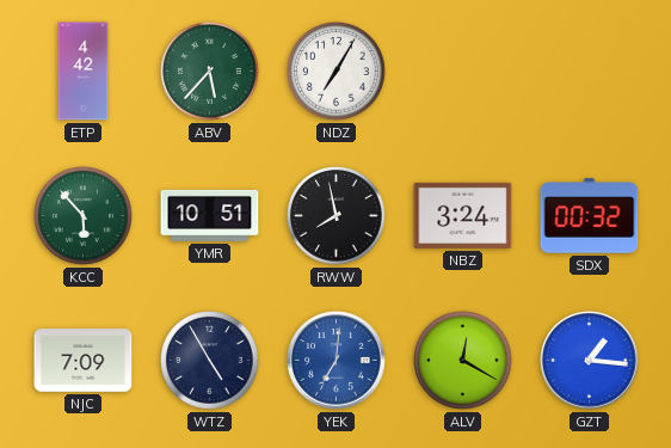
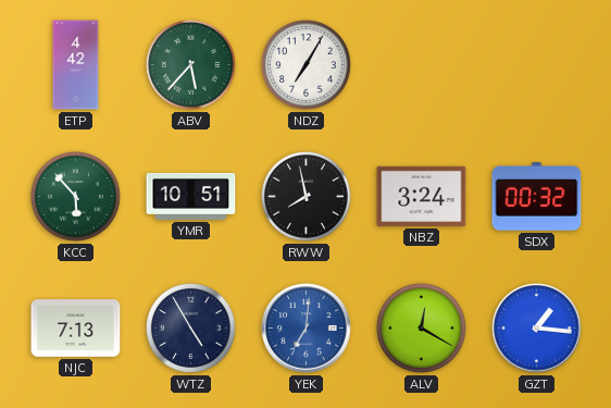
NJC: 7:09 -> 7:13 (76, 329)
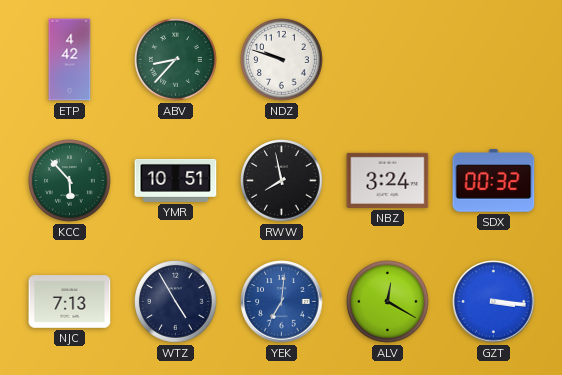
ABV: 5:37 -> 8:37 (176, 60)
NDZ: 7:05 -> 9:48 (282, 60)
GZT: 1:16 -> 3:16 (494, 302)
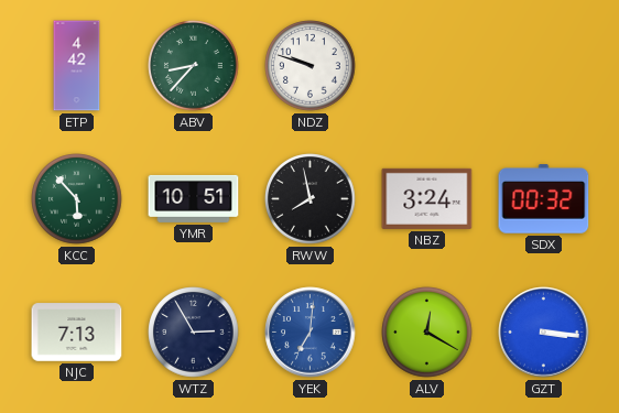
WTZ: 4:55 -> 2:55 (194, 333)
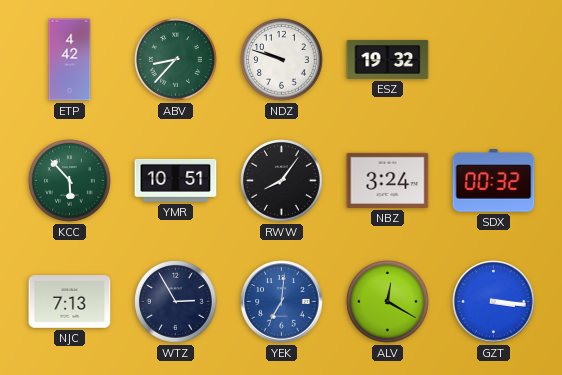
ESZ: none -> 19:32 (388, 59)
RWW: 7:58 -> 8:06 (282, 181)
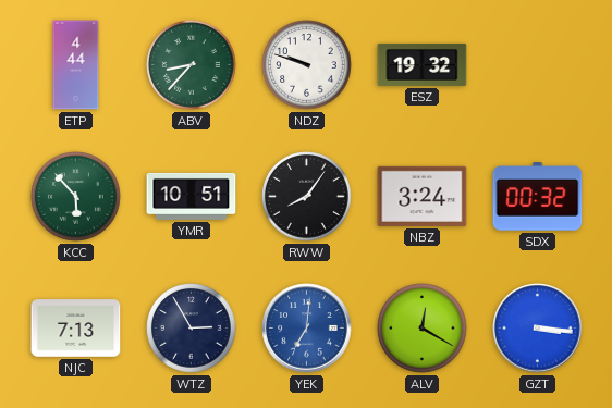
ETP: 4:42 -> 4:44 (76, 65)
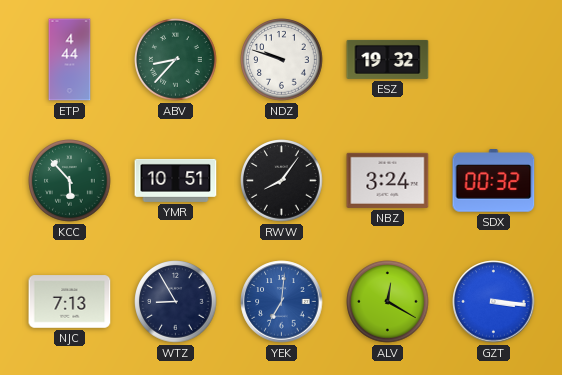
WTZ: 2:55 -> 8:55 (176, 302)
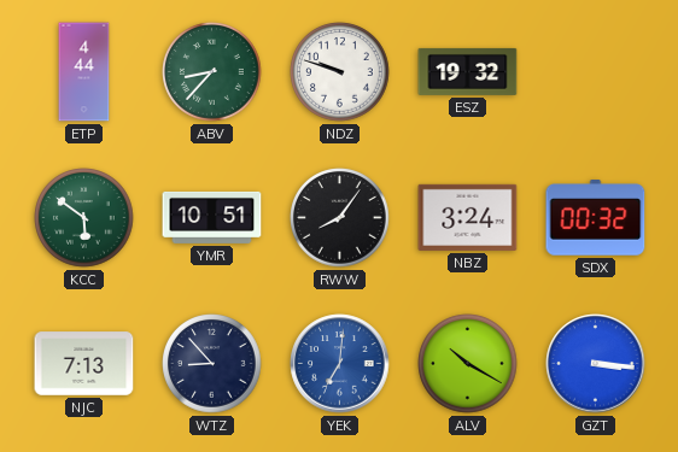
KCC: 5:53 -> 5:51 (84, 218)
WTZ: 8:55 -> 8:53 (212, 364)
ALV: 12:20 -> 10:20 (468, 364)
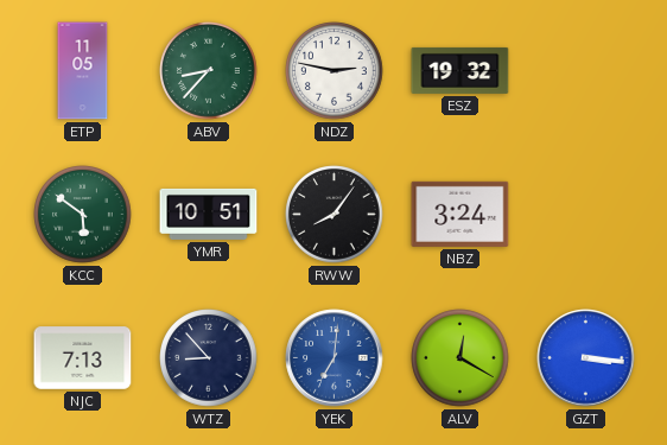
ETP: 4:44 -> 11:05 (83, 71)
NDZ: 9:48 -> 2:47 (335, 71)
SDX: 00:32 -> none (596, 218)
ALV: 10:20 -> 12:20 (460, 358)
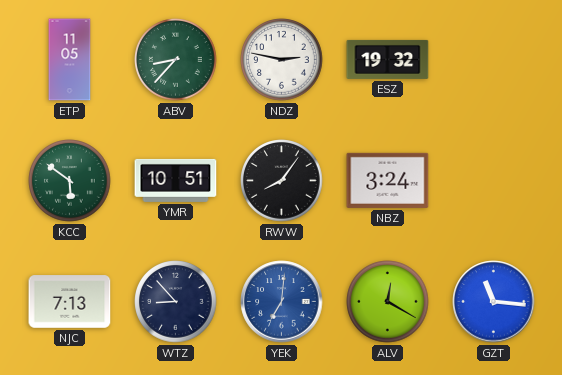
GZT: 3:16 -> 11:16 (494, 302)
